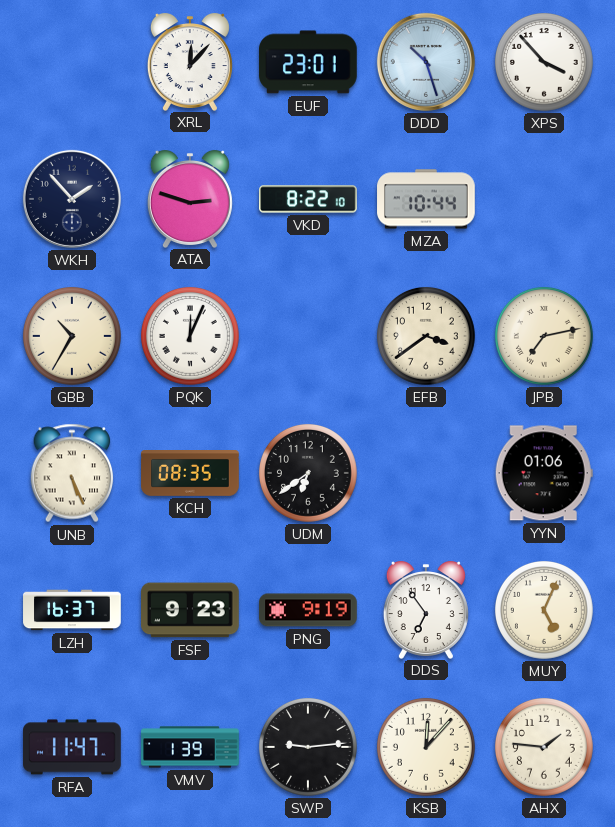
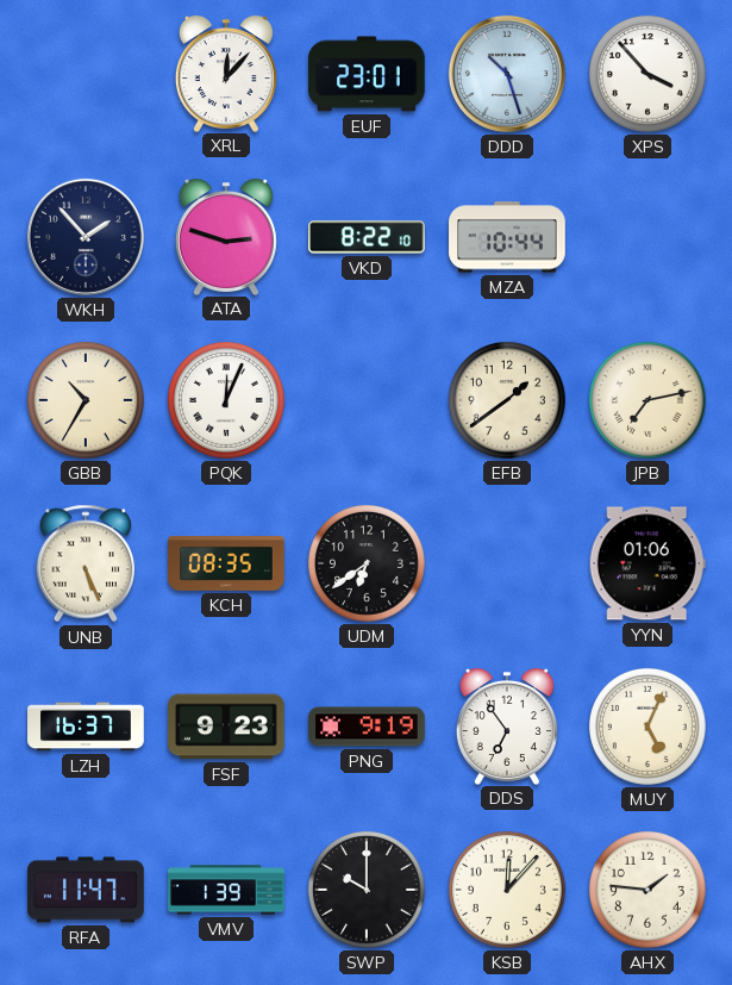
EFB: 3:39 -> 1:39 (507, 400)
SWP: 9:14 -> 10:00 (367, 890)
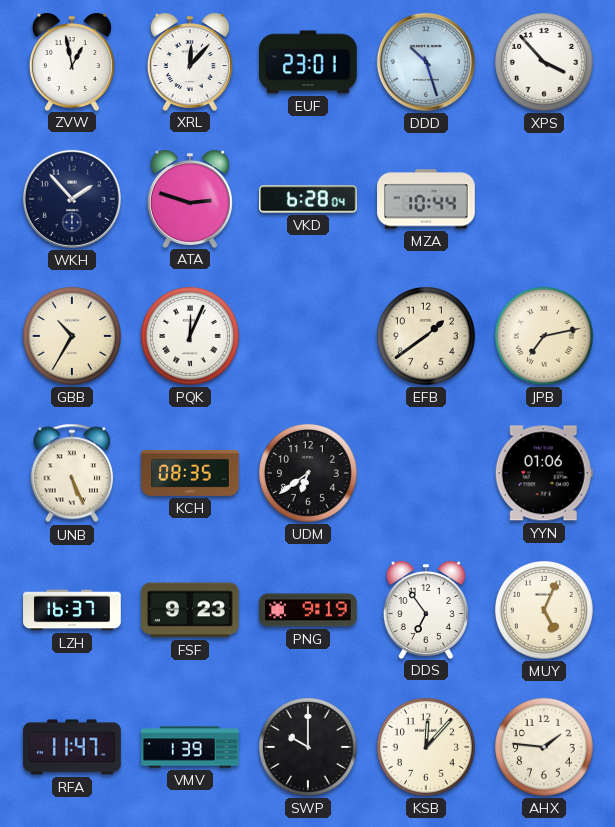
ZVW: none -> 12:58 (72, 62)
VKD: 8:22 -> 6:28 (308, 199)
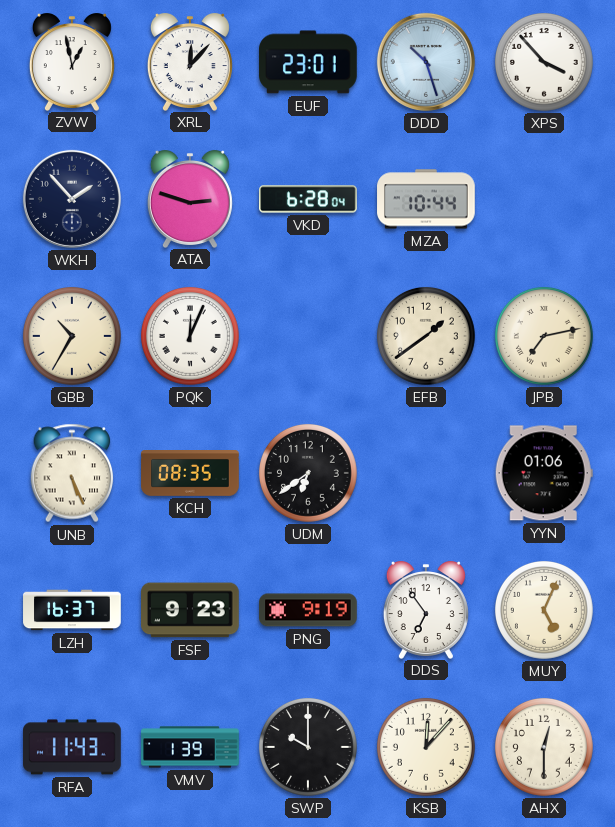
RFA: 11:47 -> 11:43 (72, 747)
AHX: 1:46 -> 12:30 (544, 747)
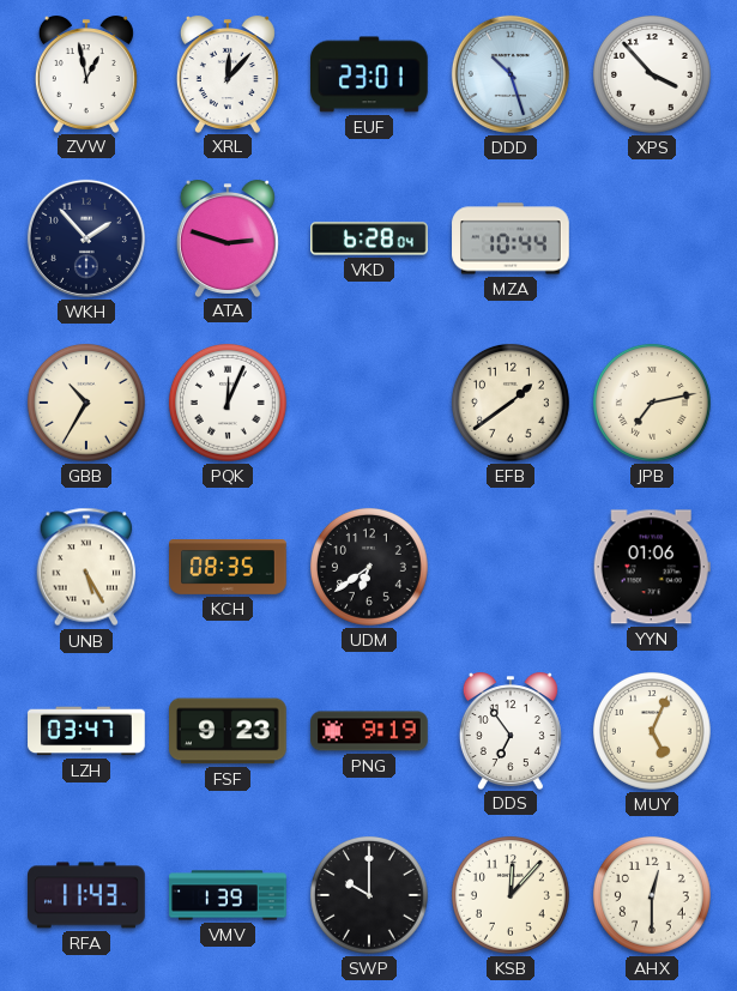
UNB: 5:26 -> 5:25 (86, 567)
LZH: 16:37 -> 03:47 (86, 731)
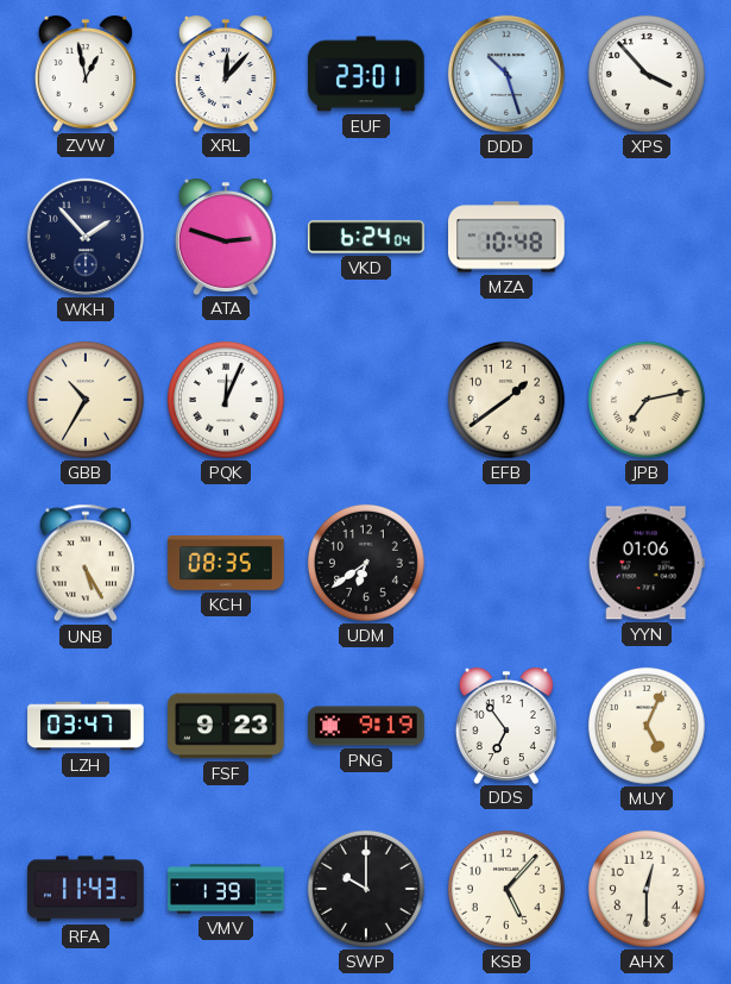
VKD: 6:28 -> 6:24 (366, 237)
MZA: 10:44 -> 10:48 (506, 237)
KSB: 12:07 -> 5:07 (506, 889)
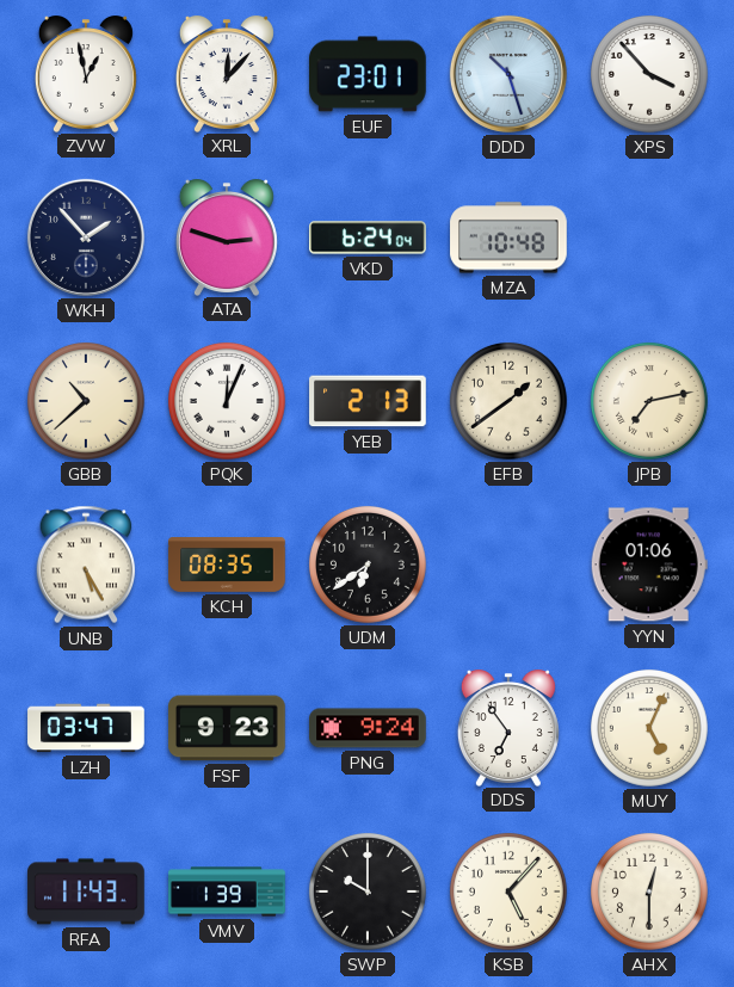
GBB: 10:35 -> 10:38 (86, 401)
YEB: none -> 2:13 (368, 401)
PNG: 9:19 -> 9:24 (368, 728)
